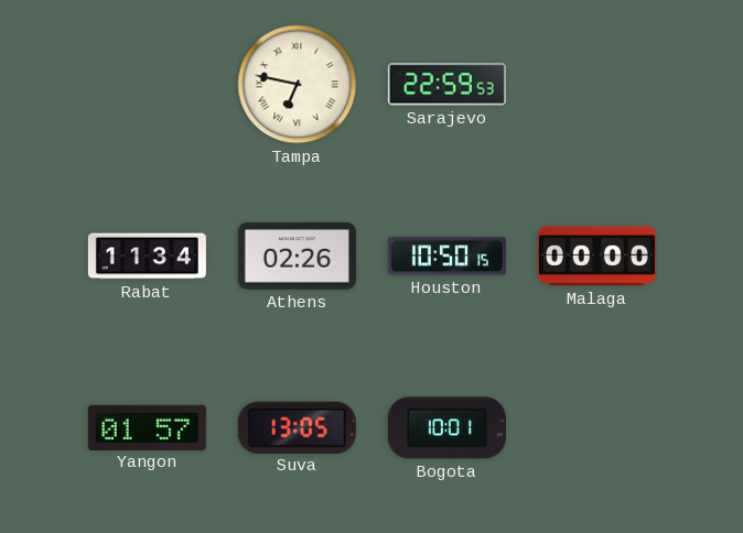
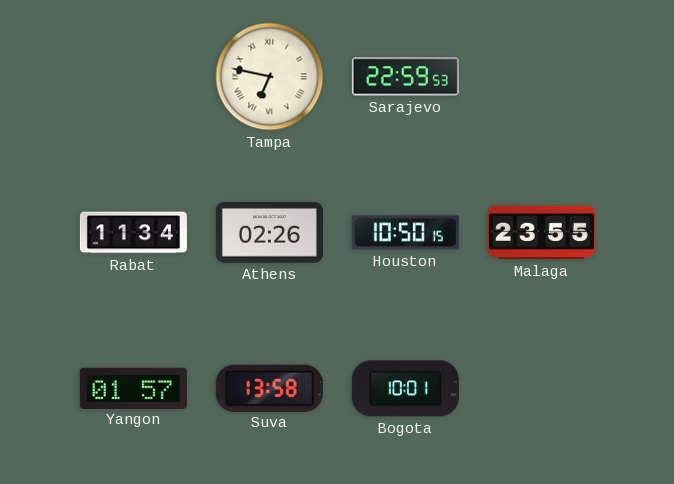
Malaga: 00:00 -> 23:55 (541, 233)
Suva: 13:05 -> 13:58 (269, 388)
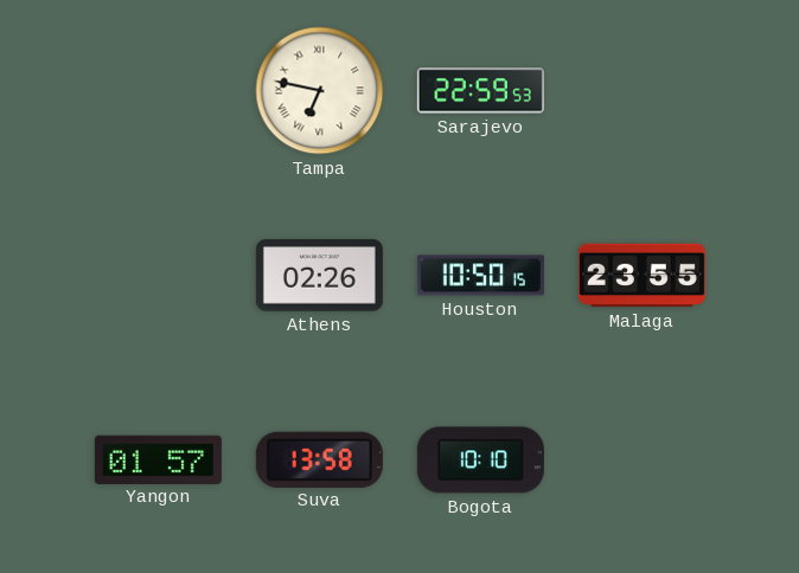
Rabat: 11:34 -> none (133, 233)
Bogota: 10:01 -> 10:10 (480, 461)
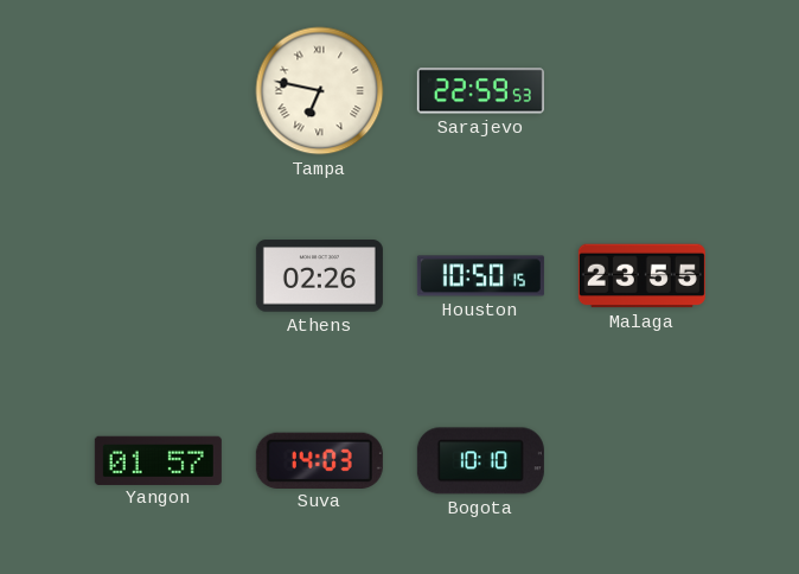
Suva: 13:58 -> 14:03 (319, 460)
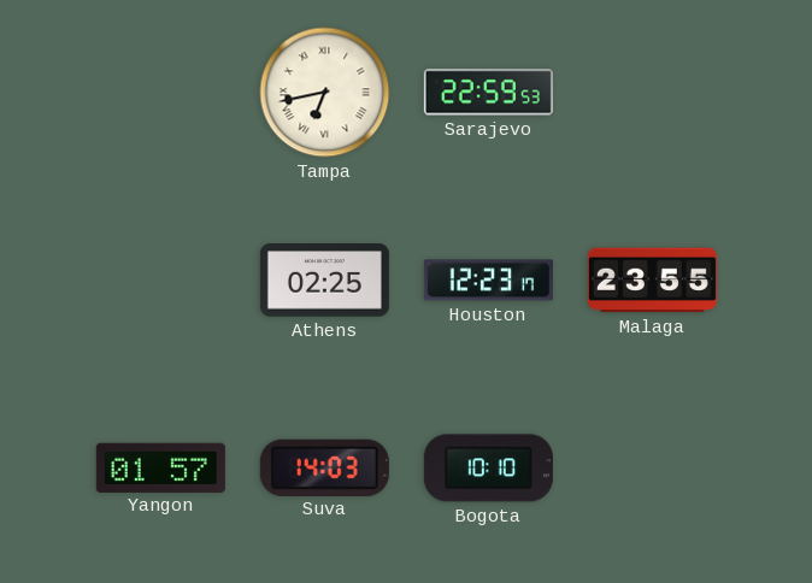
Tampa: 6:47 -> 6:43 (325, 93)
Athens: 02:26 -> 02:25 (324, 281)
Houston: 10:50 -> 12:23 (488, 281)
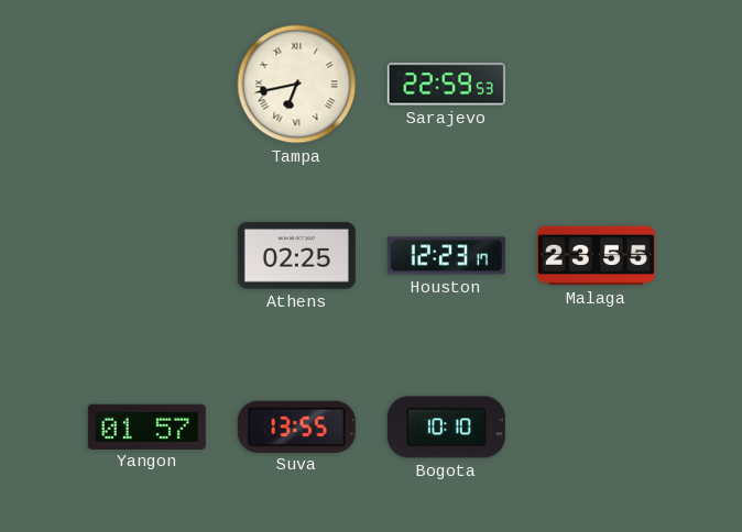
Suva: 14:03 -> 13:55 (296, 426)
